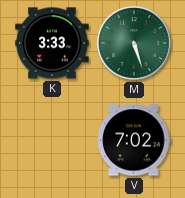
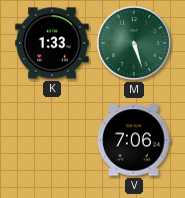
K: 3:33 -> 1:33 (52, 43)
V: 7:02 -> 7:06 (134, 140)
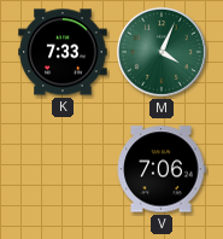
K: 1:33 -> 7:33 (63, 52)
M: 5:27 -> 4:04 (163, 53)
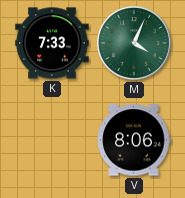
V: 7:06 -> 8:06 (134, 140)
